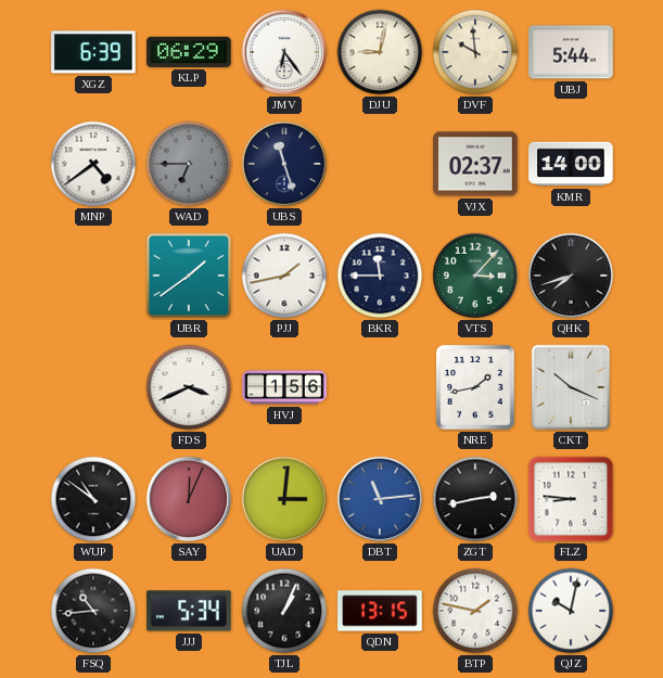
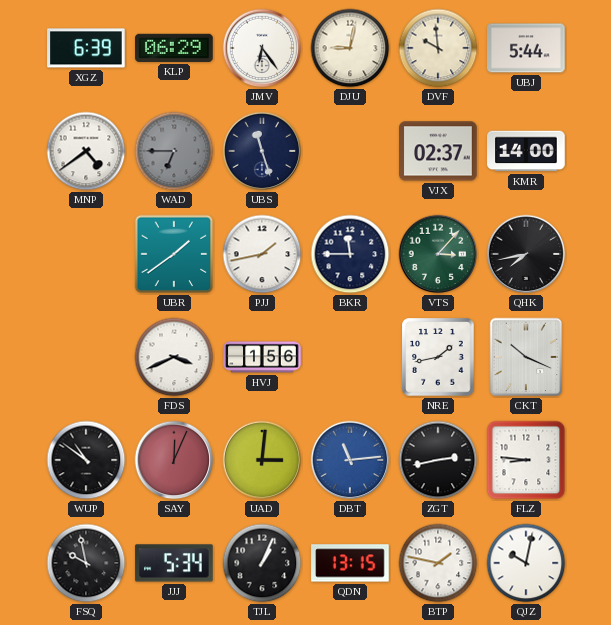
QHK: 7:42 -> 7:43 (526, 254)
FSQ: 10:44 -> 9:58 (86, 563)
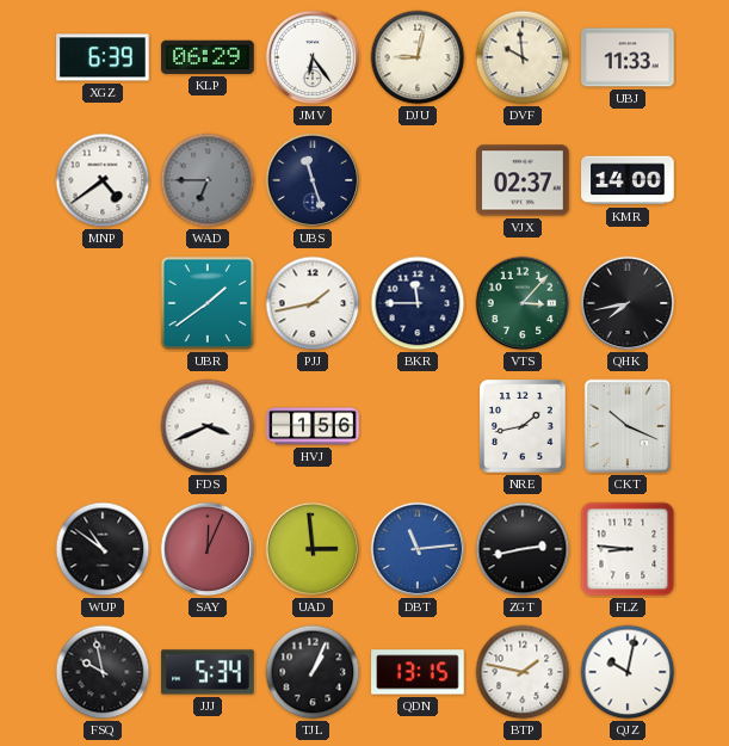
UBJ: 5:44 -> 11:33 (628, 57)
UAD: 3:01 -> 2:59 (313, 549)
